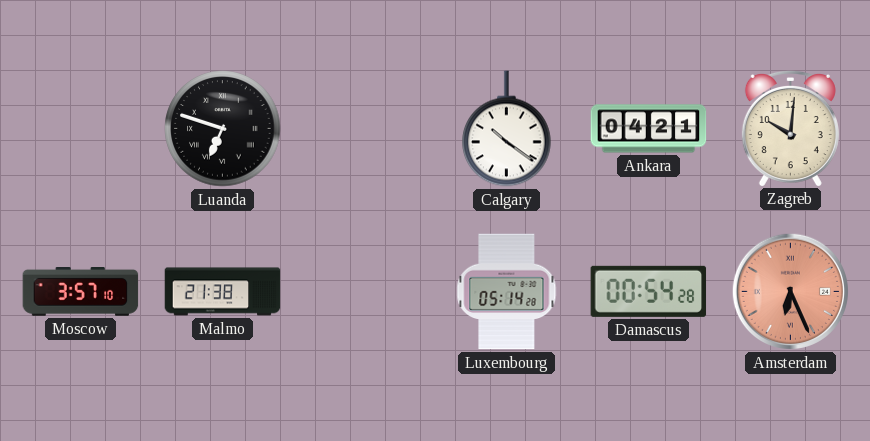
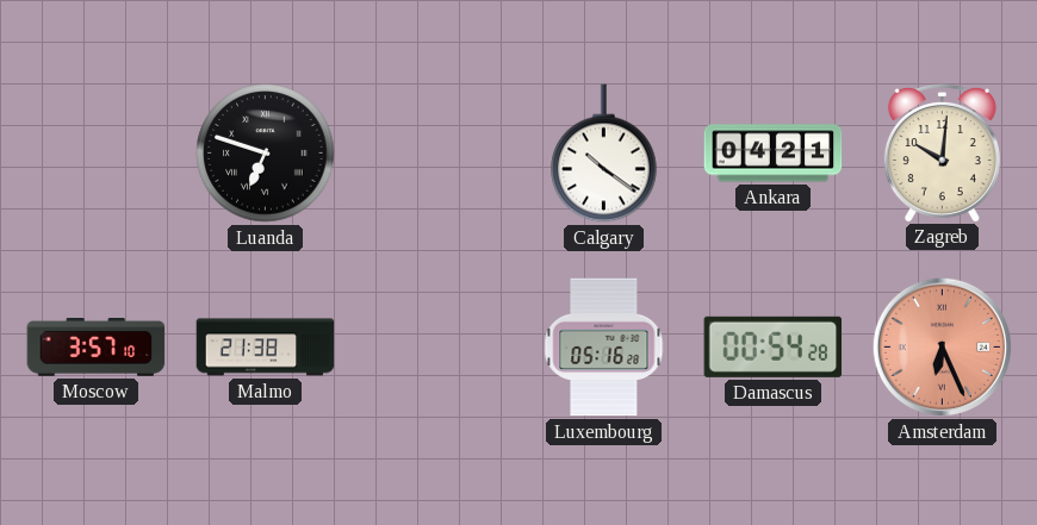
Luxembourg: 05:14 -> 05:16 (604, 348)
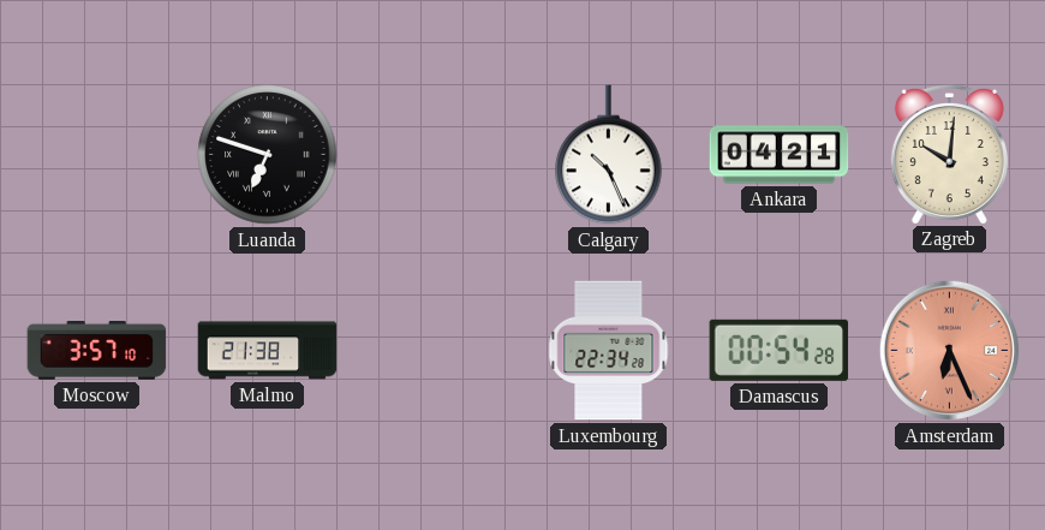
Calgary: 10:21 -> 10:26 (609, 155)
Luxembourg: 05:16 -> 22:34 (609, 351)
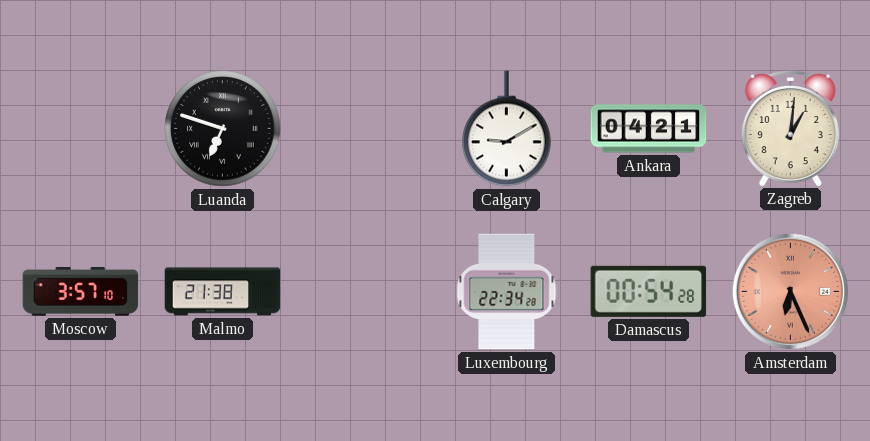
Calgary: 10:26 -> 9:10 (507, 129)
Zagreb: 10:01 -> 1:01 (790, 128)
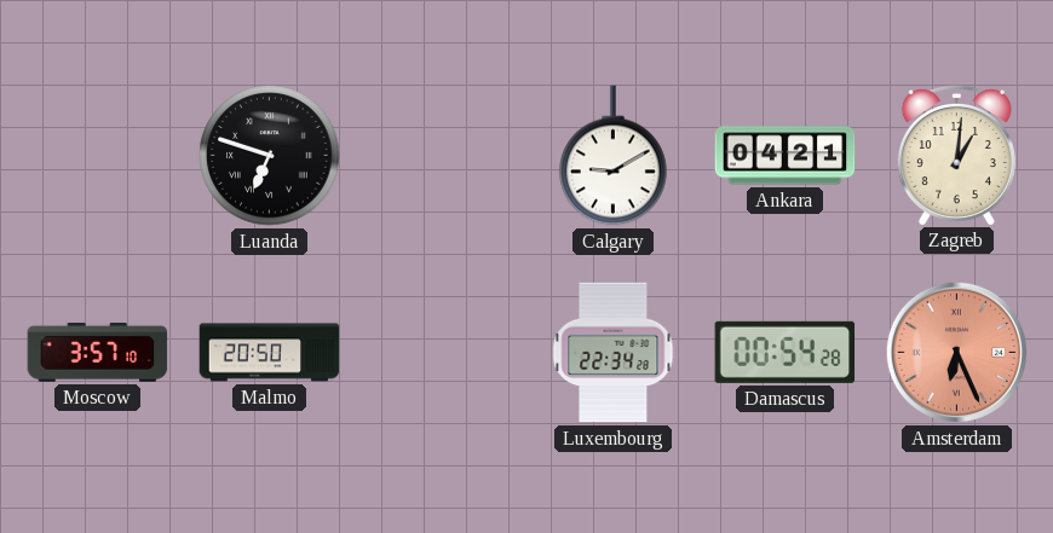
Malmo: 21:38 -> 20:50 (270, 353)
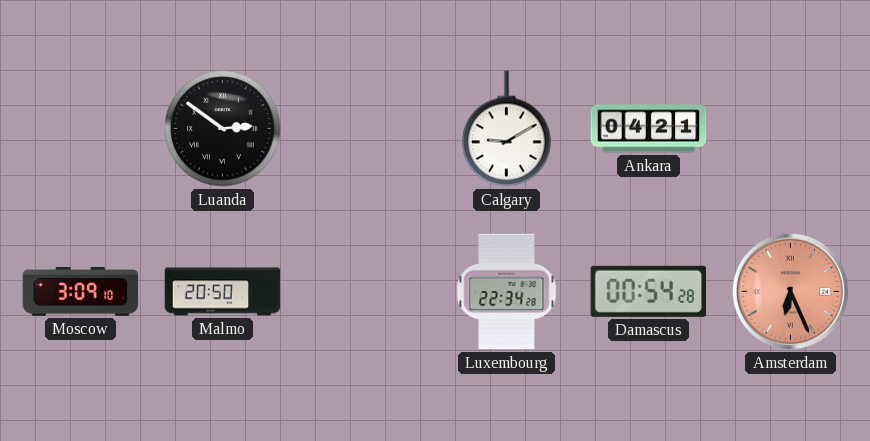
Luanda: 6:48 -> 2:51 (223, 129)
Zagreb: 1:01 -> none (956, 155)
Moscow: 3:57 -> 3:09 (81, 292)
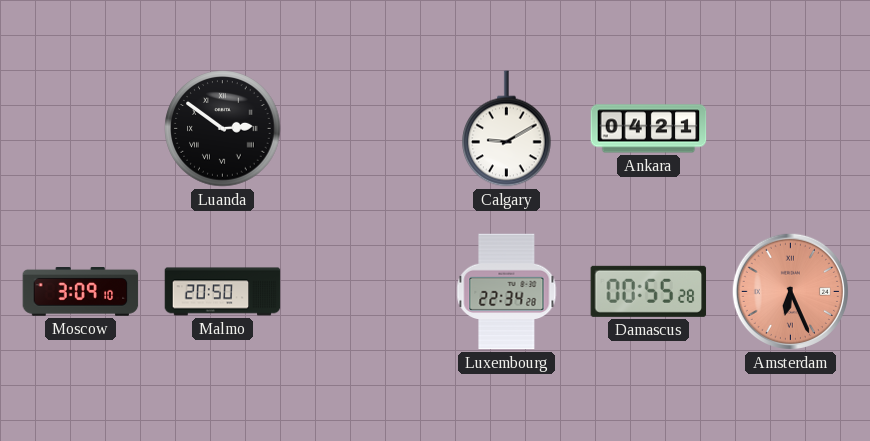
Damascus: 00:54 -> 00:55 (649, 291)
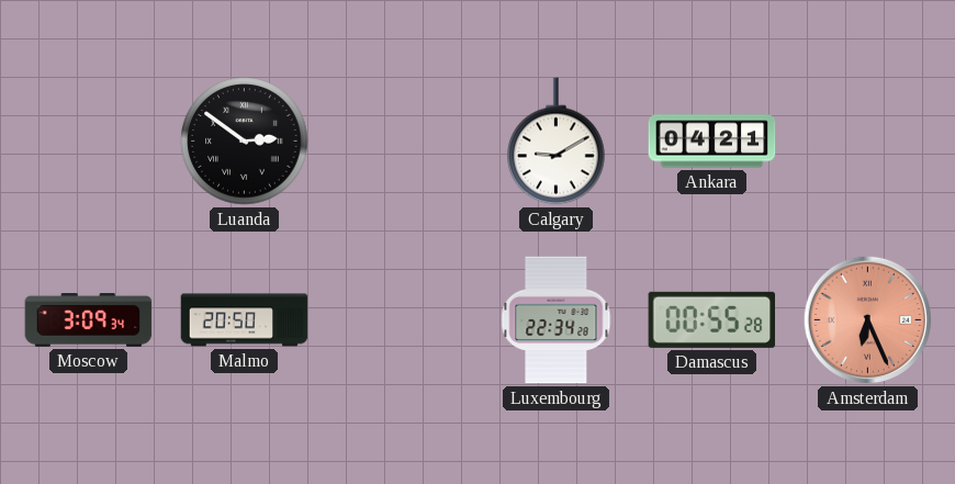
Moscow: 3:09:10 -> 3:09:34 (89, 320)
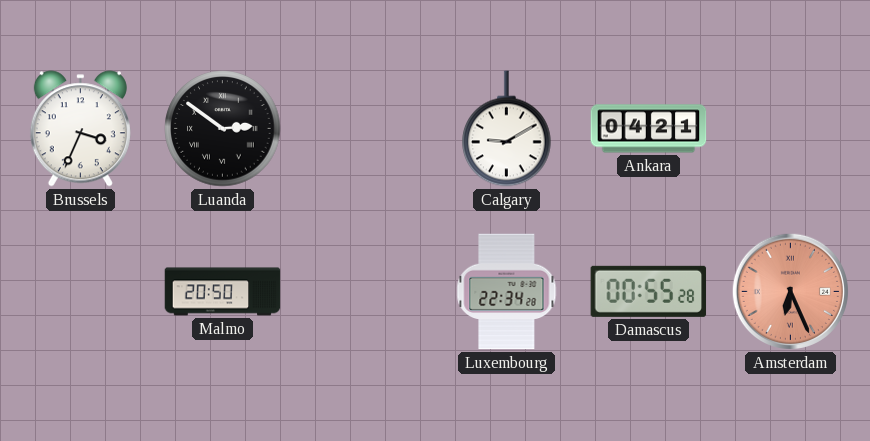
Brussels: none -> 3:34 (80, 129)
Moscow: 3:09 -> none (89, 320)
